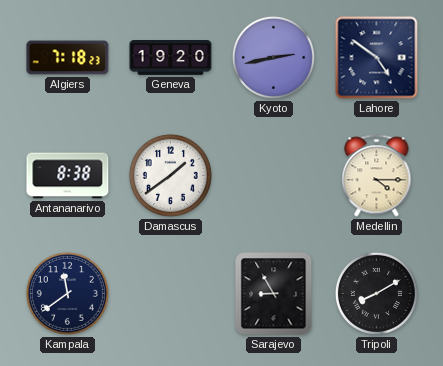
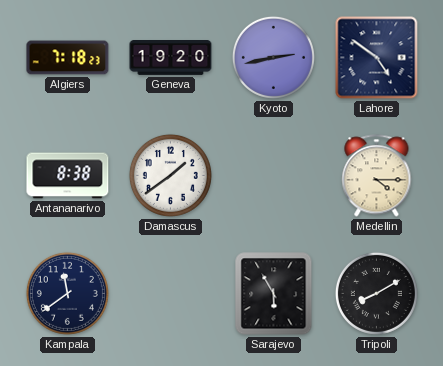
Sarajevo: 8:55 -> 5:55 (274, 294)
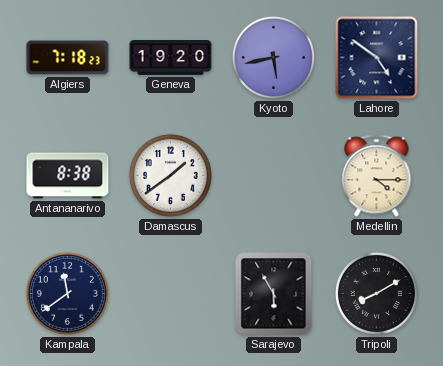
Kyoto: 2:43 -> 5:43 (273, 57)
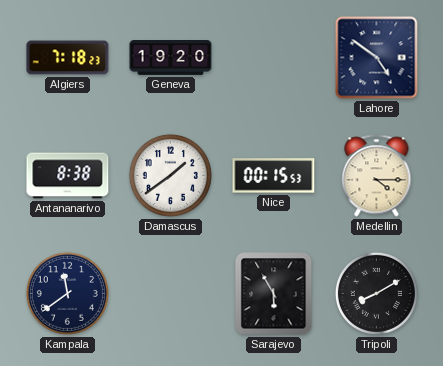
Kyoto: 5:43 -> none (273, 57)
Nice: none -> 00:15 (274, 176)
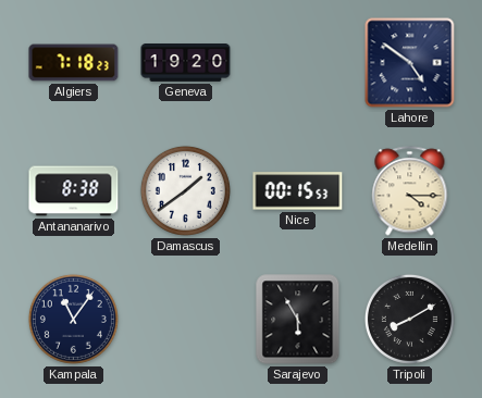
Kampala: 11:39 -> 11:06 (73, 319)
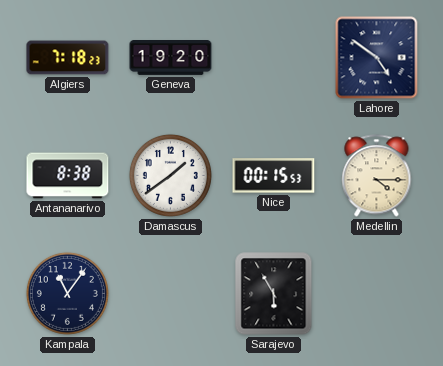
Tripoli: 8:10 -> none (409, 319)
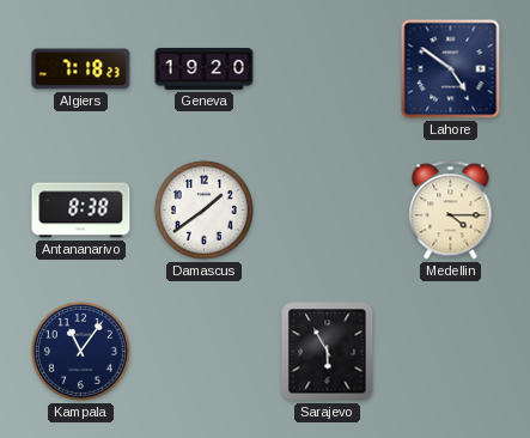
Nice: 00:15 -> none (274, 176)
